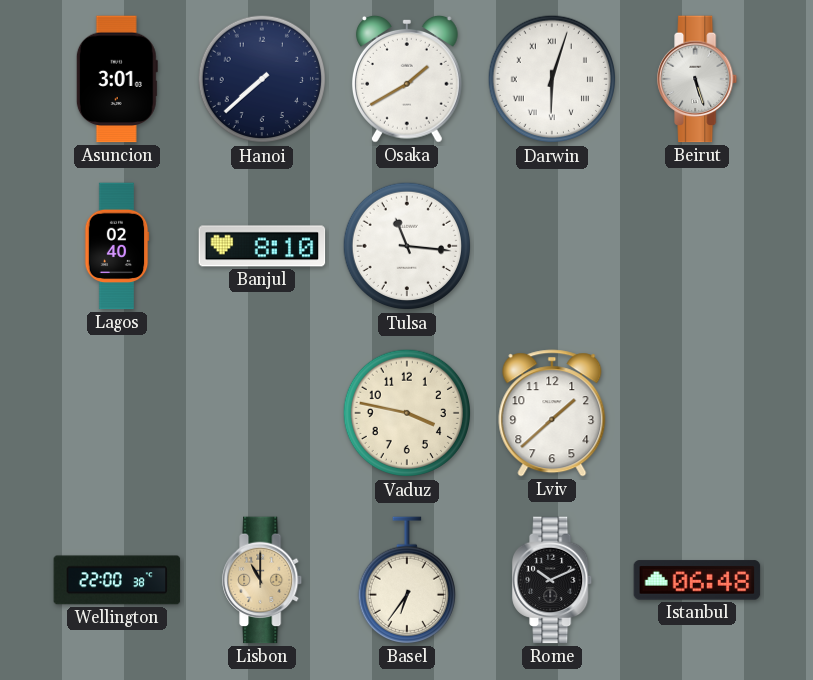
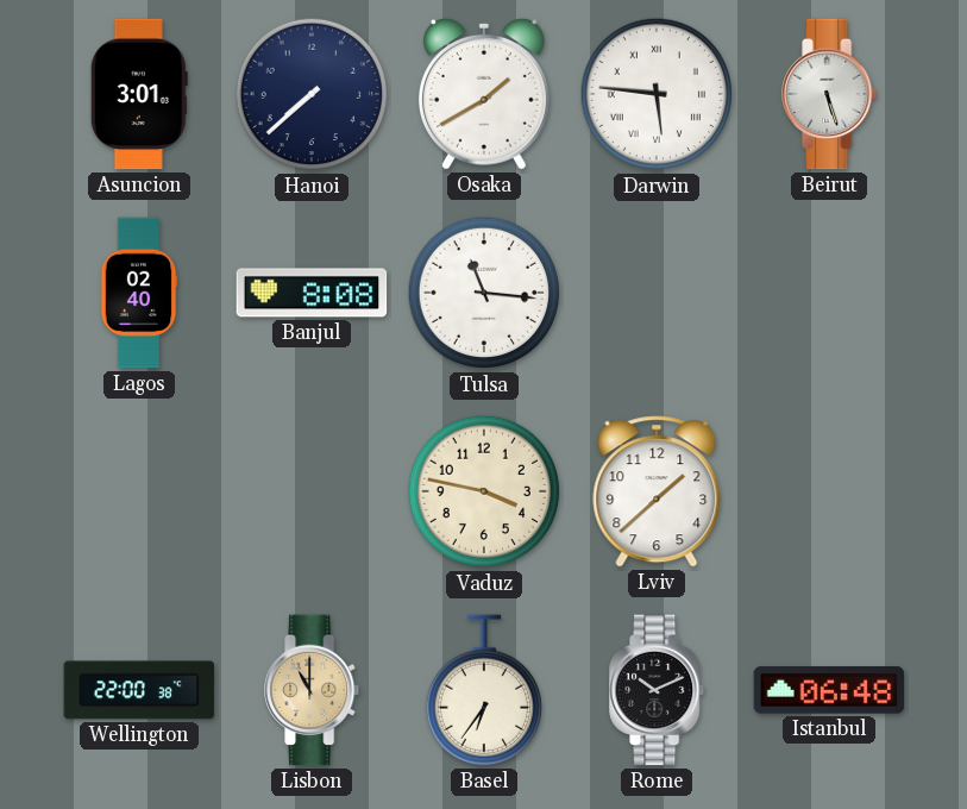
Darwin: 6:03 -> 5:46 (657, 94)
Banjul: 8:10 -> 8:08 (312, 293)
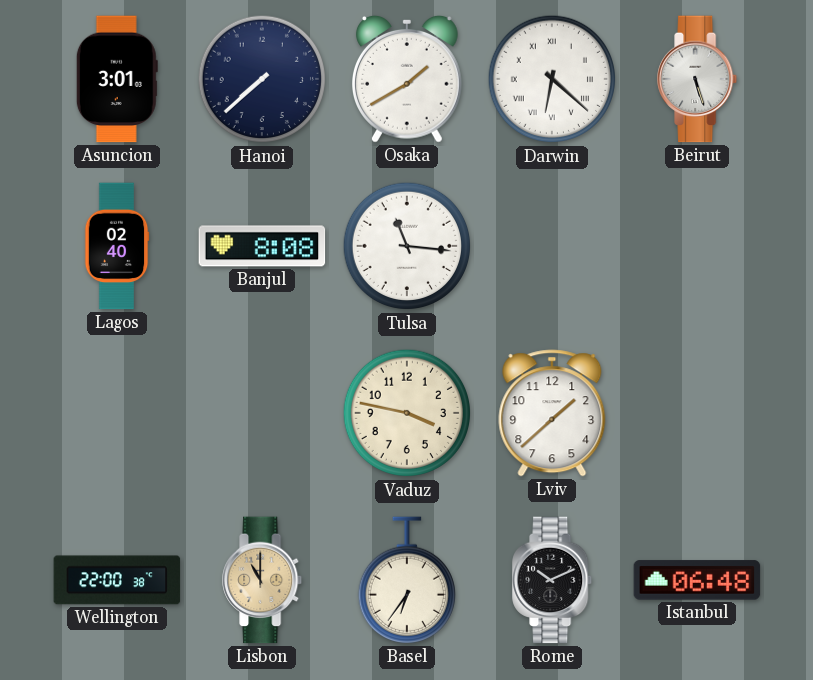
Darwin: 5:46 -> 6:22 (552, 79)
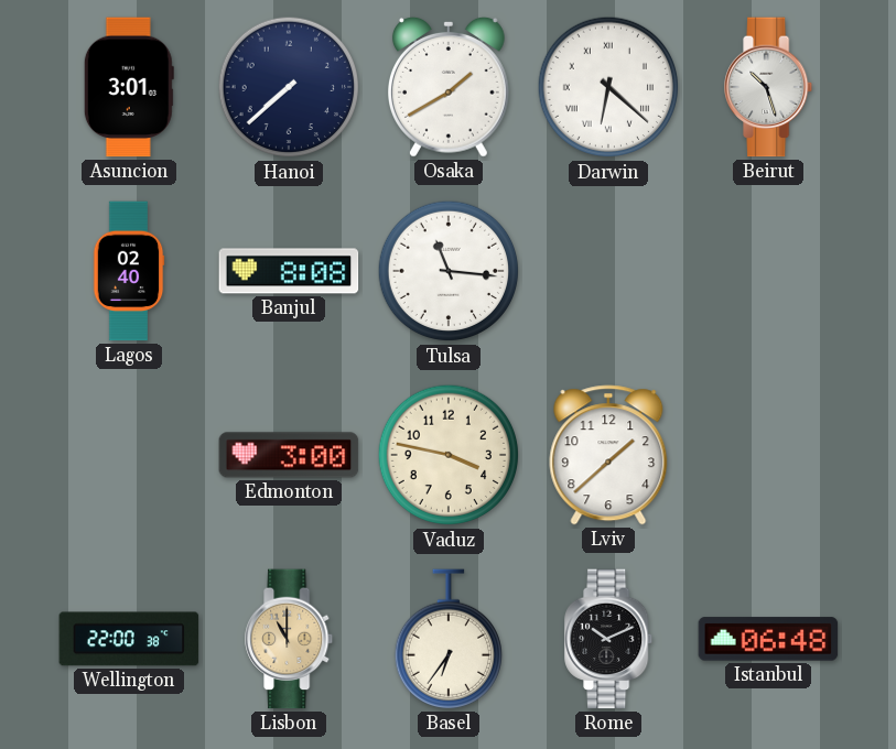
Beirut: 5:27 -> 10:27 (769, 87)
Edmonton: none -> 3:00 (289, 455)
